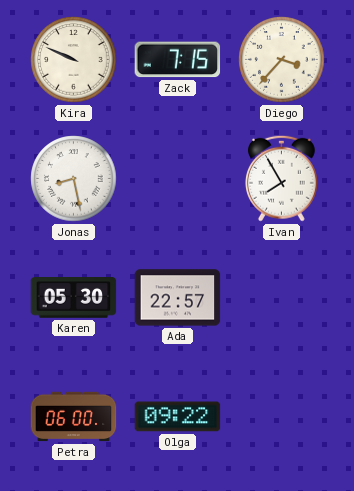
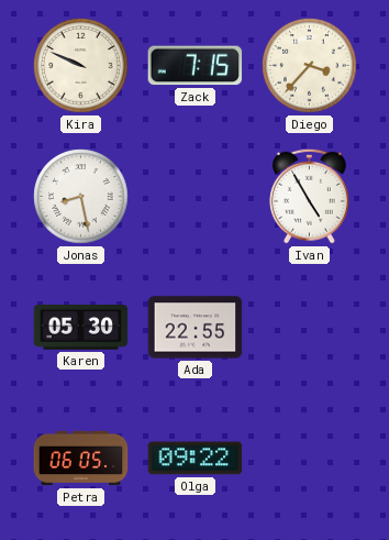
Ivan: 7:55 -> 4:55 (309, 196)
Ada: 22:57 -> 22:55 (196, 328)
Petra: 06:00 -> 06:05 (81, 459)
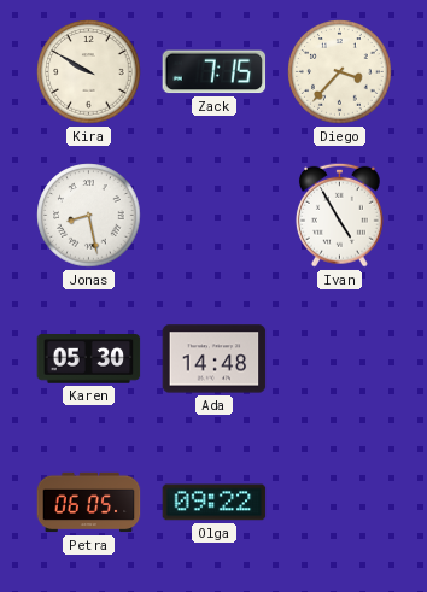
Kira: 9:49 -> 9:50 (89, 72)
Ada: 22:55 -> 14:48 (215, 359)
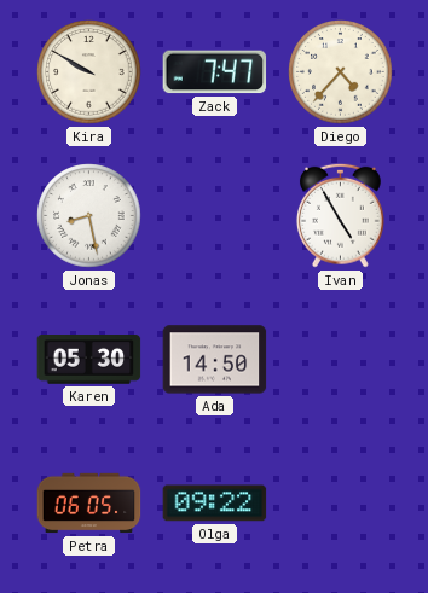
Zack: 7:15 -> 7:47 (215, 72)
Diego: 3:37 -> 4:37 (341, 72)
Ada: 14:48 -> 14:50 (215, 360)
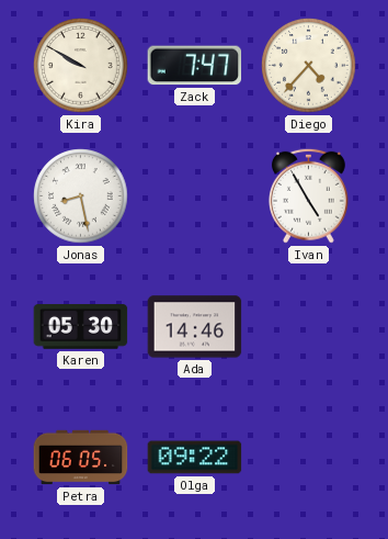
Ada: 14:50 -> 14:46 (195, 327)
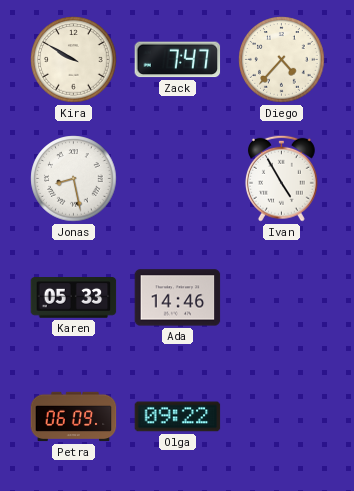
Karen: 05:30 -> 05:33 (74, 298)
Petra: 06:05 -> 06:09 (74, 417)
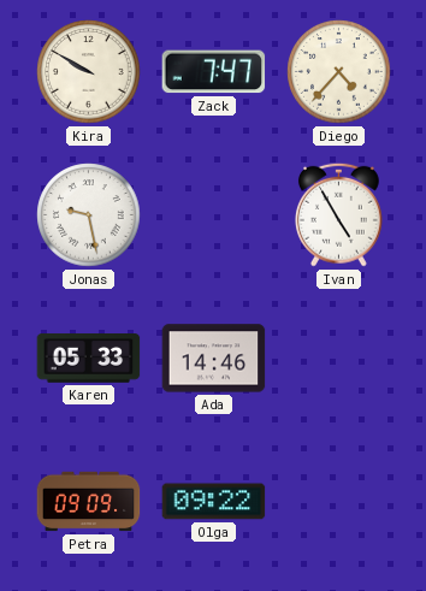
Jonas: 8:28 -> 9:28 (89, 215)
Petra: 06:09 -> 09:09 (89, 502)
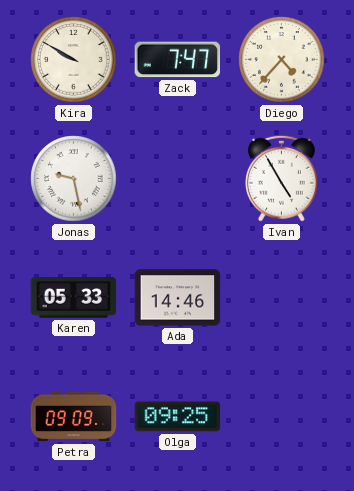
Olga: 09:22 -> 09:25 (178, 417)
